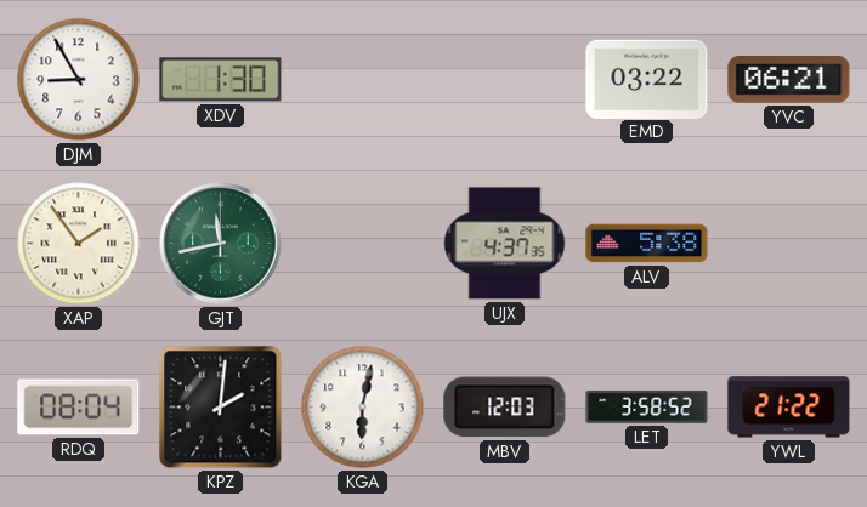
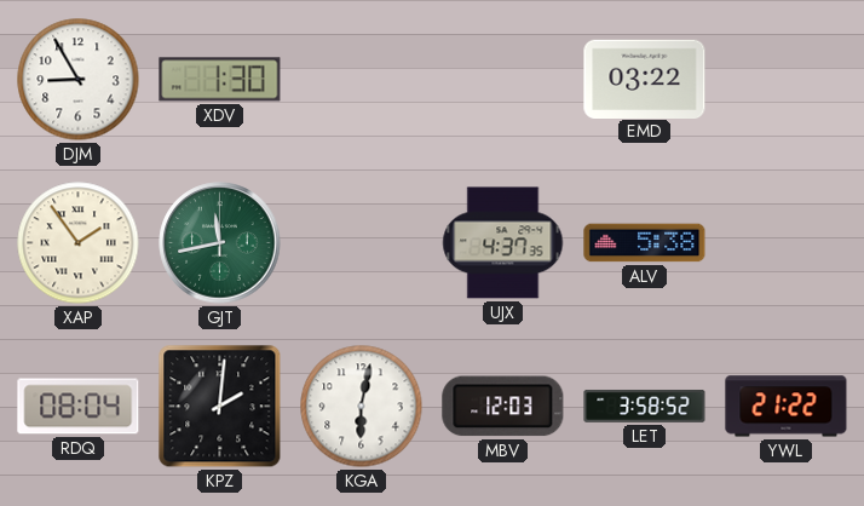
YVC: 06:21 -> none (789, 80)
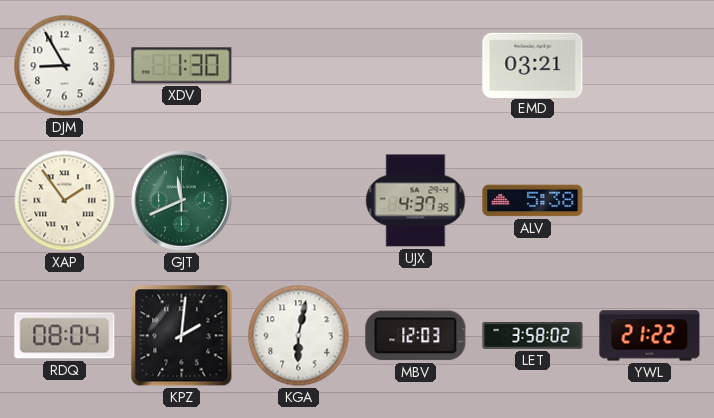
EMD: 03:22 -> 03:21 (533, 65)
GJT: 11:43 -> 11:41 (182, 201)
LET: 3:58:52 -> 3:58:02 (533, 336)
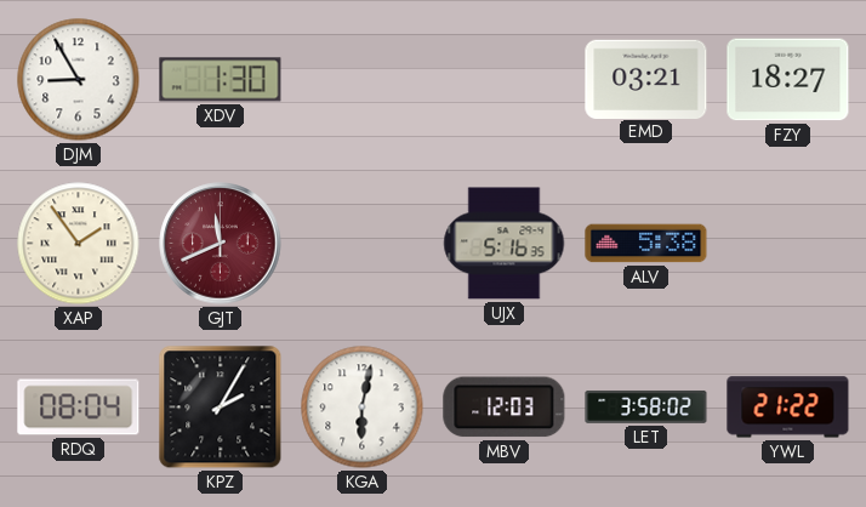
FZY: none -> 18:27 (788, 80)
GJT dial: green -> burgundy (221, 244)
UJX: 4:37 -> 5:16 (505, 244)
KPZ: 2:01 -> 2:05 (221, 408)
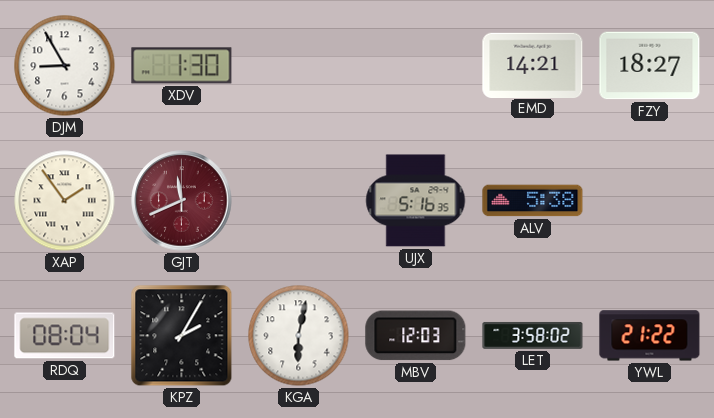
EMD: 03:21 -> 14:21 (533, 65)
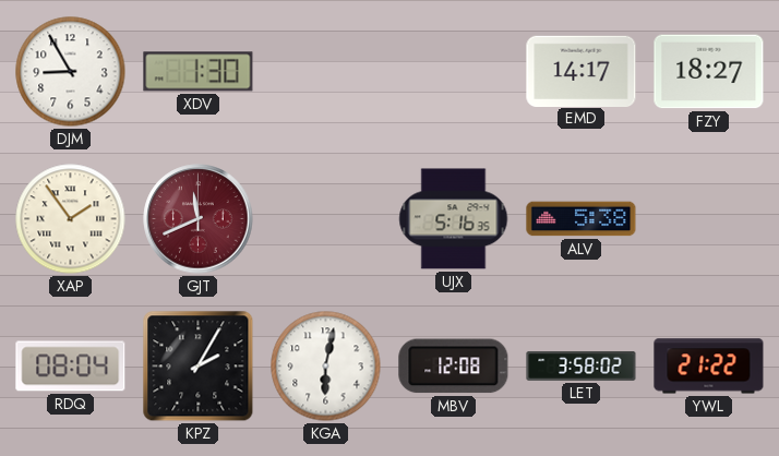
EMD: 14:21 -> 14:17 (582, 71)
MBV: 12:03 -> 12:08 (454, 367)
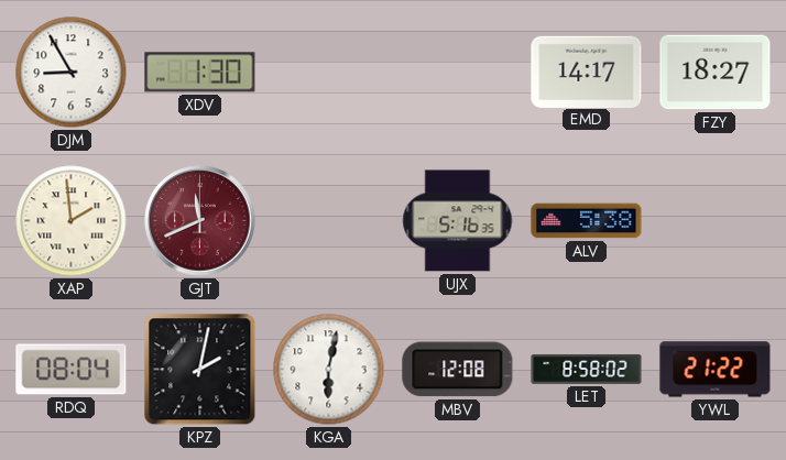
XAP: 1:54 -> 1:59 (72, 221)
KPZ: 2:05 -> 2:02 (200, 370)
LET: 3:58 -> 8:58 (587, 370)
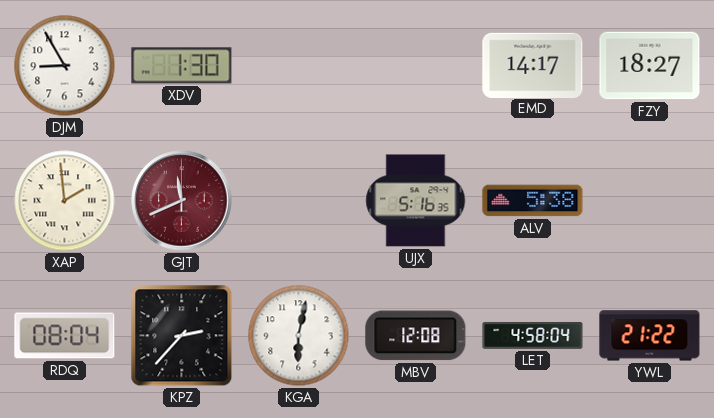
KPZ: 2:02 -> 2:37 (182, 336)
LET: 8:58 -> 4:58 (533, 336)
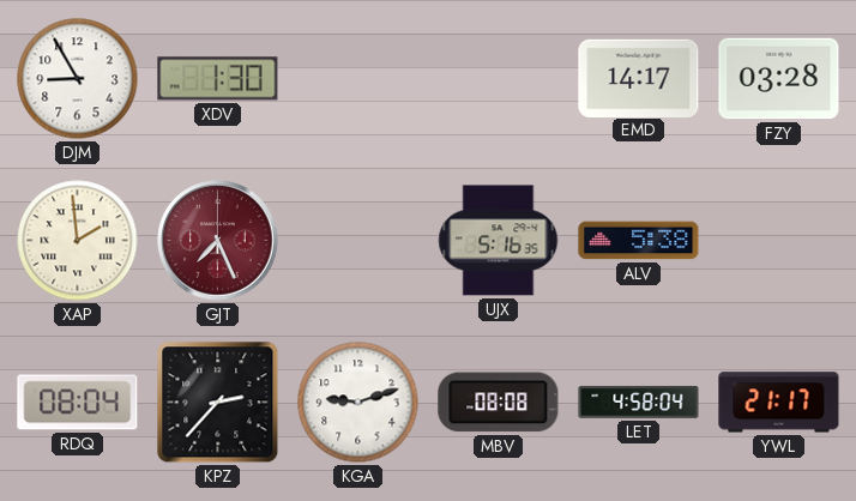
FZY: 18:27 -> 03:28 (779, 79)
GJT: 11:41 -> 7:26 (218, 241)
KGA: 6:02 -> 9:12 (358, 403)
MBV: 12:08 -> 08:08 (499, 403)
YWL: 21:22 -> 21:17 (779, 403)
